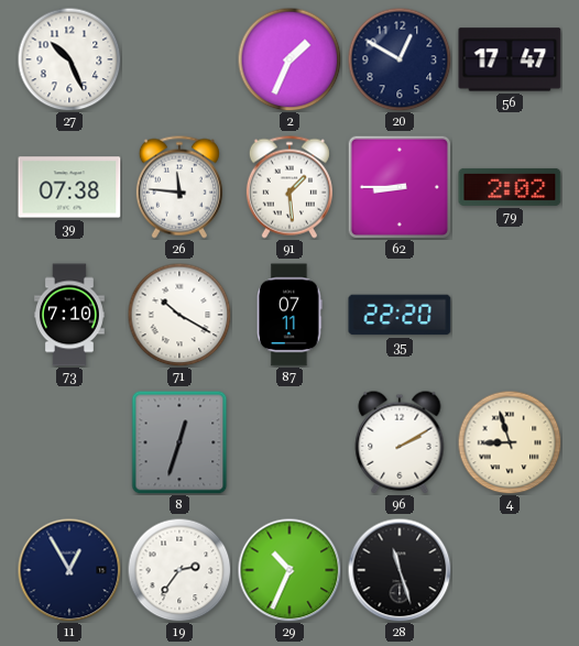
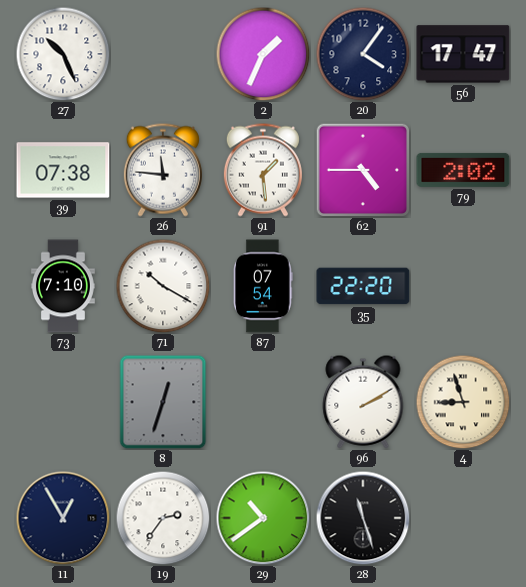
20: 12:50 -> 4:06 (363, 54)
62: 8:45 -> 4:45 (362, 169)
87: 07:11 -> 07:54 (263, 286)
29: 10:34 -> 10:39 (263, 518)
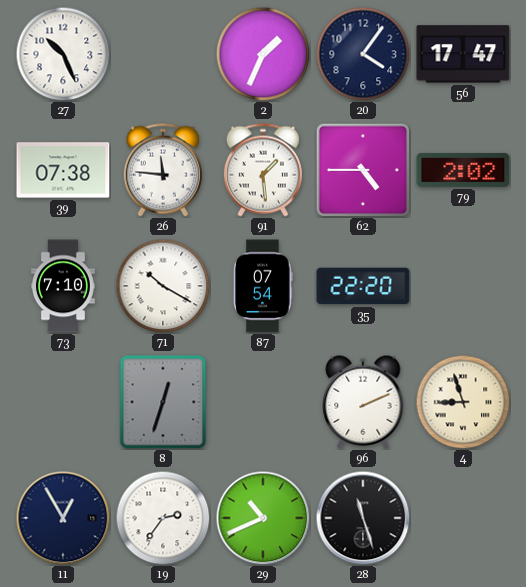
96: 2:10 -> 2:11 (363, 402)
29: 10:39 -> 10:41 (263, 518)
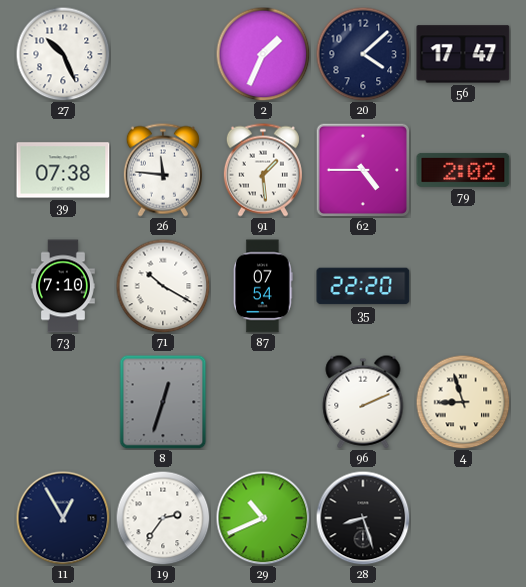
20: 4:06 -> 4:08 (363, 54)
28: 11:27 -> 8:27 (363, 518)
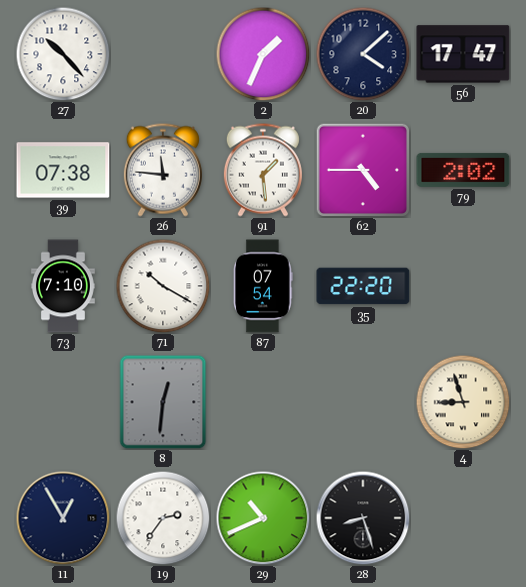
27: 10:26 -> 10:23 (63, 54)
8: 12:33 -> 12:31 (163, 402)
96: 2:11 -> none (363, 402)
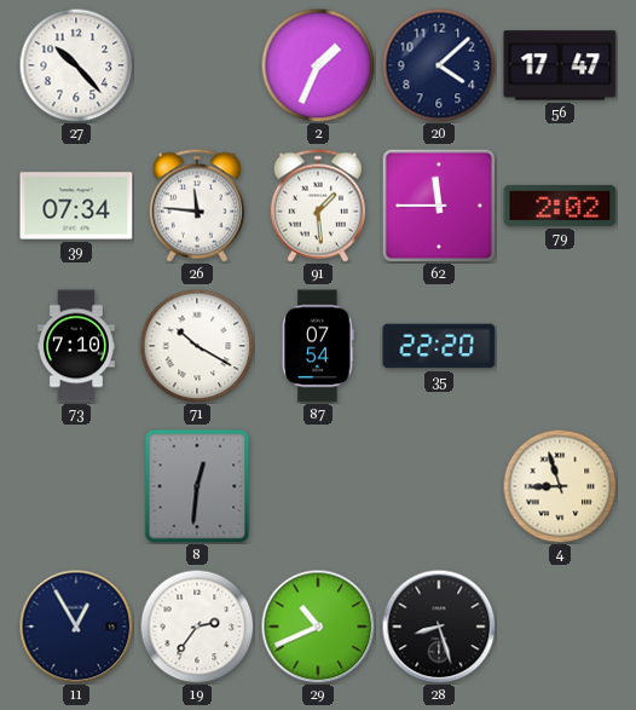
39: 07:38 -> 07:34 (76, 206)
62: 4:45 -> 11:45 (438, 204)
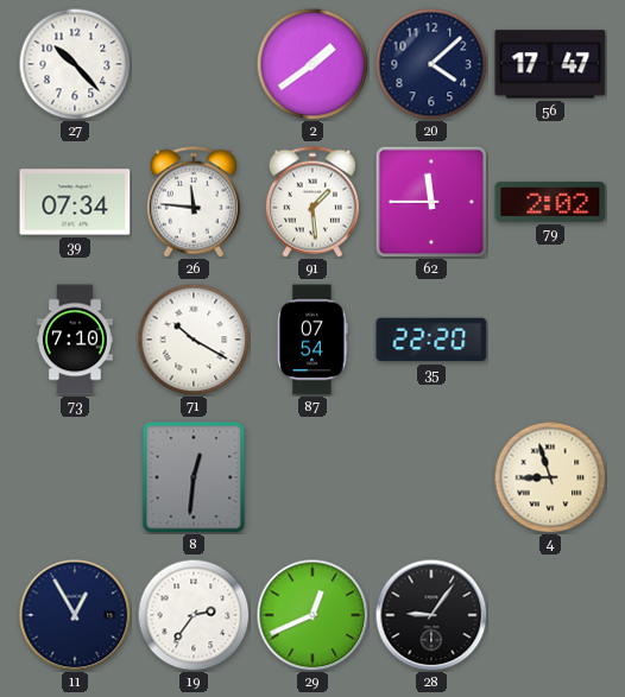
2: 1:34 -> 1:39 (312, 64)
29: 10:41 -> 12:41 (312, 615)
28: 8:27 -> 9:06 (431, 615)
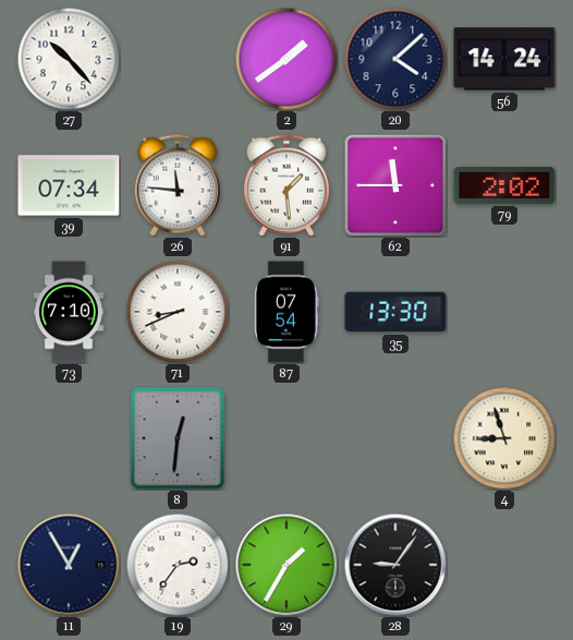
56: 17:47 -> 14:24 (504, 59)
71: 10:20 -> 8:41 (178, 312)
35: 22:20 -> 13:30 (395, 312)
29: 12:41 -> 1:35 (286, 565)
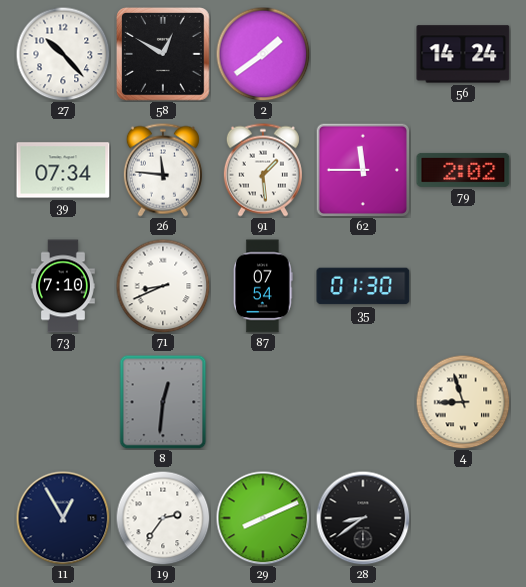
58: none -> 12:50 (164, 55)
20: 4:08 -> none (395, 59)
35: 13:30 -> 01:30 (363, 286)
29: 1:35 -> 8:11 (263, 518)
28: 9:06 -> 8:39 (363, 518)
